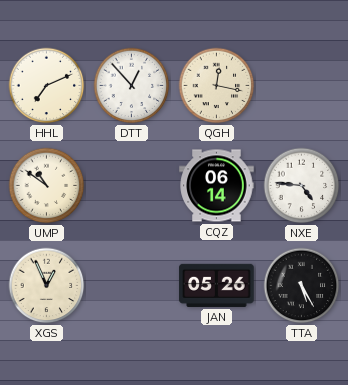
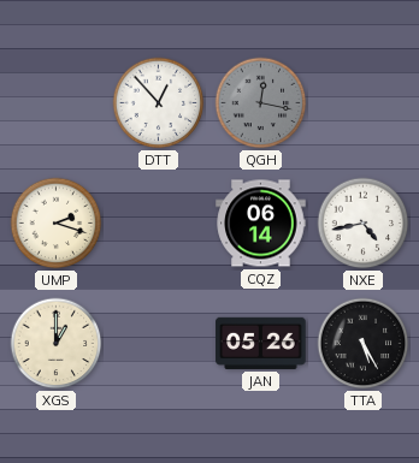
HHL: 7:11 -> none (47, 86)
QGH dial: cream -> grey (261, 103)
UMP: 10:51 -> 2:18 (57, 224)
NXE: 4:46 -> 4:43 (364, 224)
XGS: 12:56 -> 1:00 (57, 344)
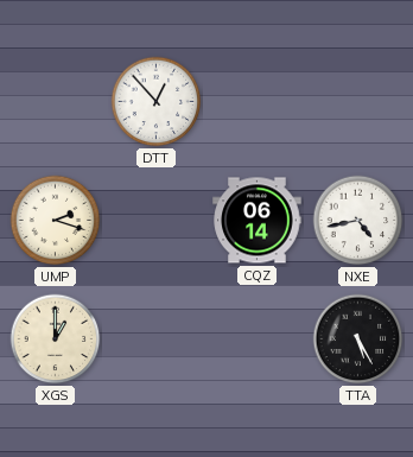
QGH: 12:17 -> none (261, 103)
JAN: 05:26 -> none (261, 343)
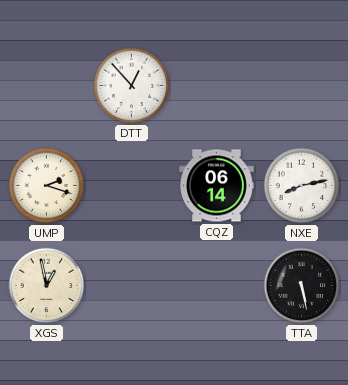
NXE: 4:43 -> 8:13 (302, 186)
XGS: 1:00 -> 12:58 (47, 286)
TTA: 5:25 -> 5:28 (302, 286)
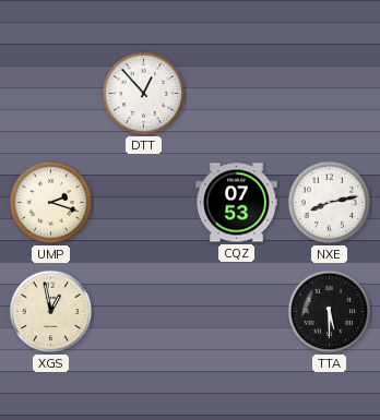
CQZ: 06:14 -> 07:53 (237, 203)
TTA: 5:28 -> 5:30 (330, 312)
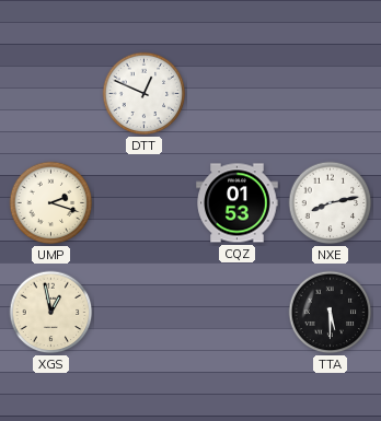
DTT: 12:53 -> 12:49 (145, 94)
CQZ: 07:53 -> 01:53 (238, 203)
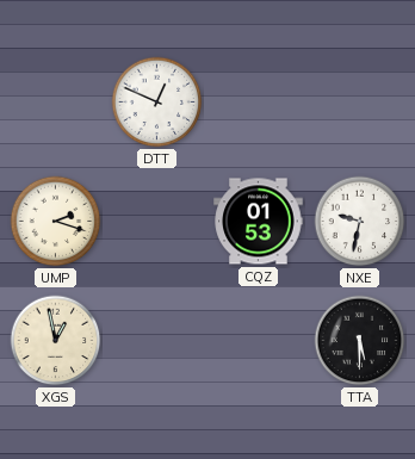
NXE: 8:13 -> 9:32 (360, 222)
